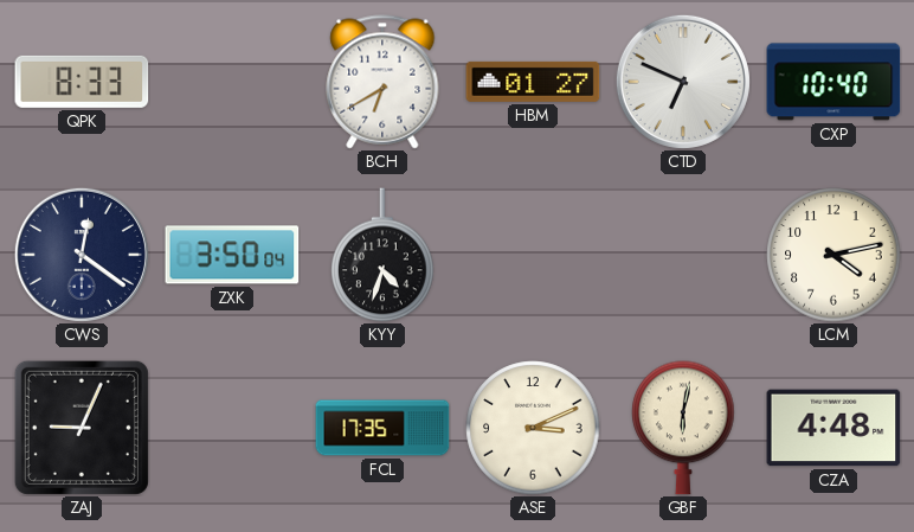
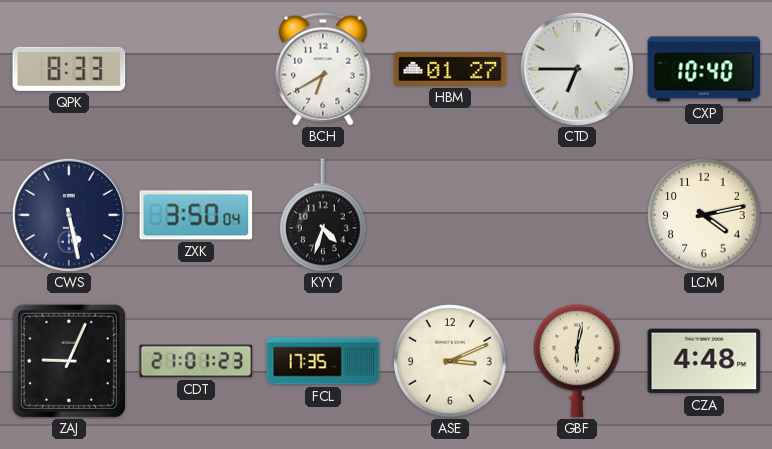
CTD: 6:49 -> 6:45 (577, 69)
CWS: 12:21 -> 5:28 (69, 215)
CDT: none -> 21:01 (196, 361)
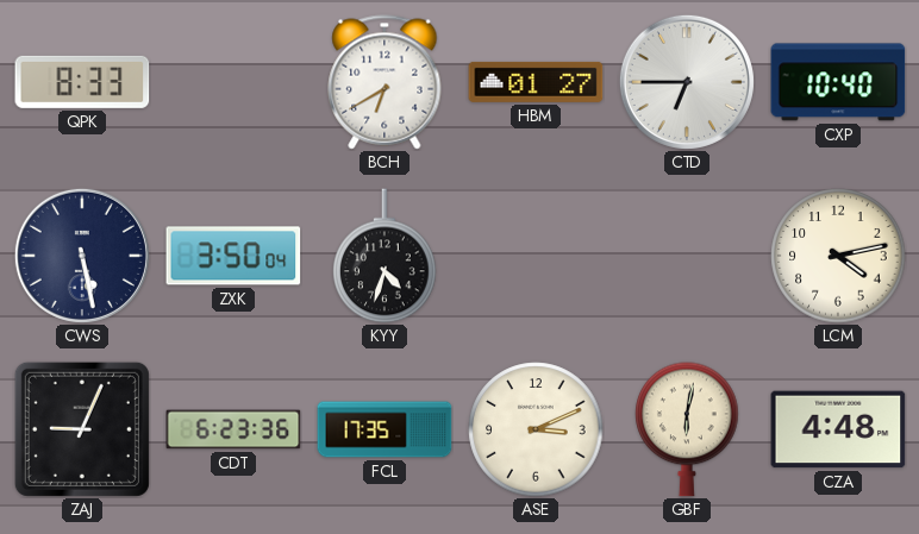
CDT: 21:01 -> 6:23 (233, 429)
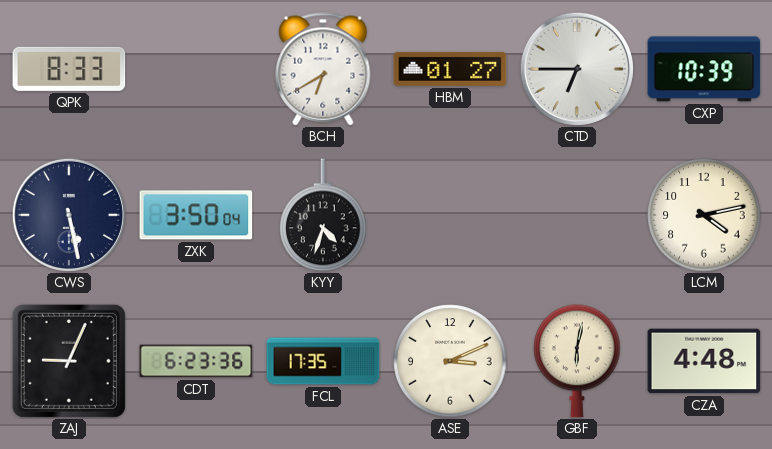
CXP: 10:40 -> 10:39 (704, 69)
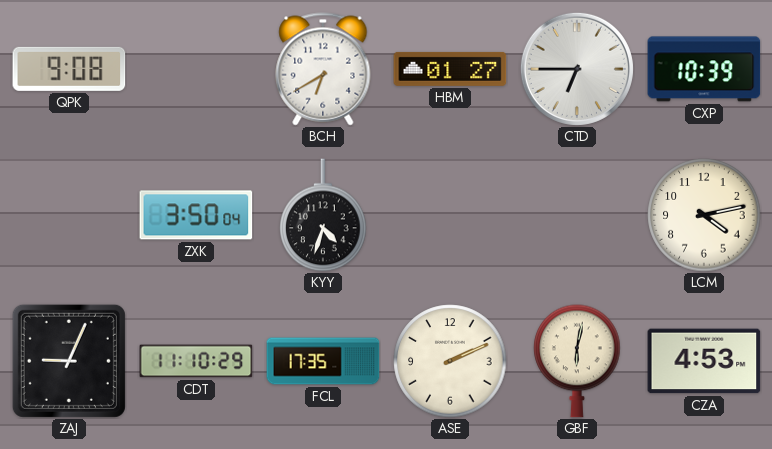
QPK: 8:33 -> 9:08 (69, 69)
CWS: 5:28 -> none (69, 215)
CDT: 6:23 -> 11:10 (196, 361)
ASE: 3:11 -> 2:11 (450, 361)
CZA: 4:48 -> 4:53 (704, 361)
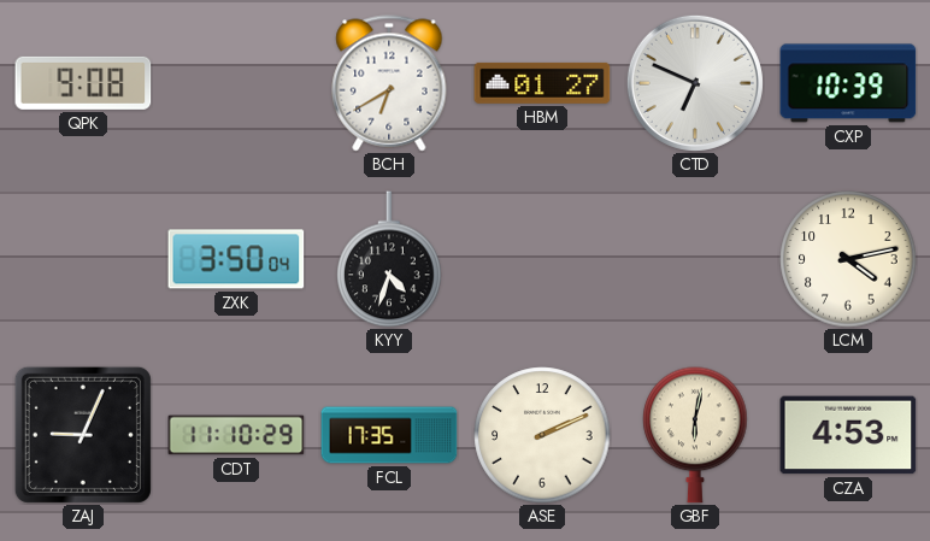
CTD: 6:45 -> 6:49 (695, 83)
